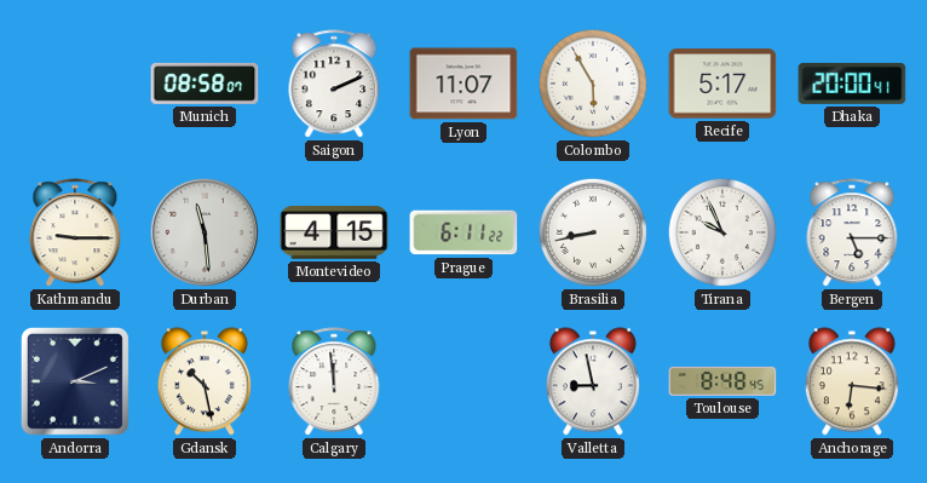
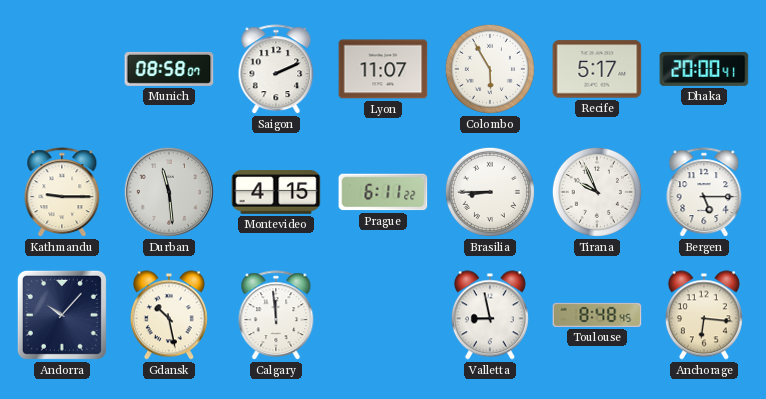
Brasilia: 8:43 -> 8:45 (490, 192)
Andorra: 3:11 -> 10:07 (62, 315)
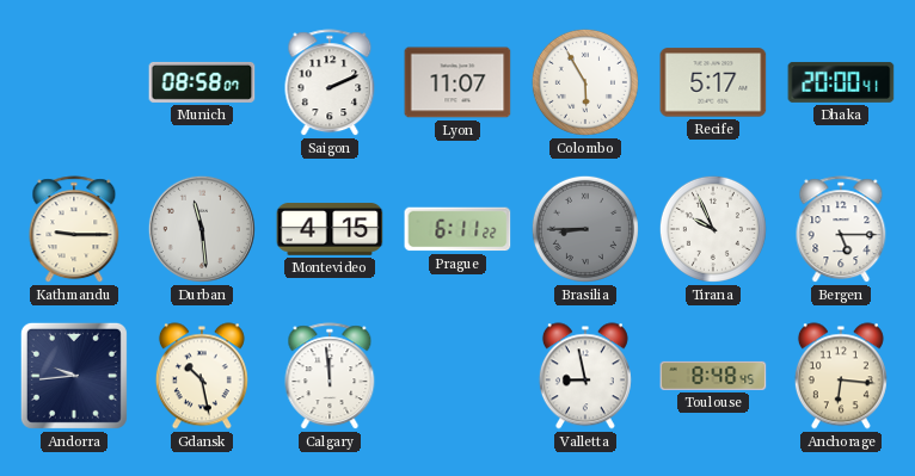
Brasilia dial: white -> grey (585, 229)
Andorra: 10:07 -> 9:44 (74, 376)
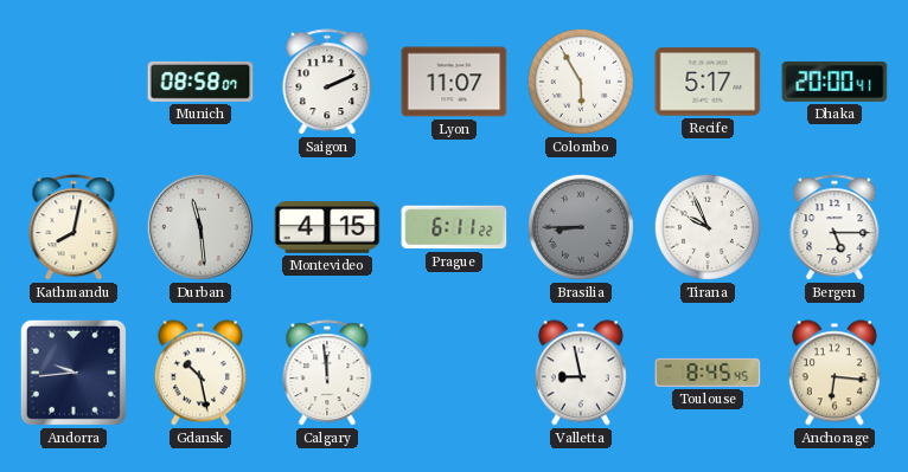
Kathmandu: 9:15 -> 8:02 (73, 228)
Toulouse: 8:48 -> 8:45 (708, 373)
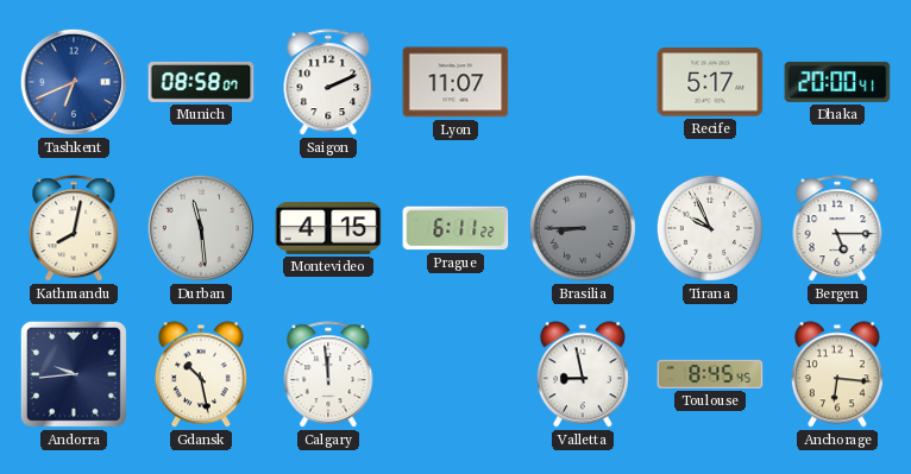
Tashkent: none -> 6:41 (74, 82)
Colombo: 5:55 -> none (581, 82)
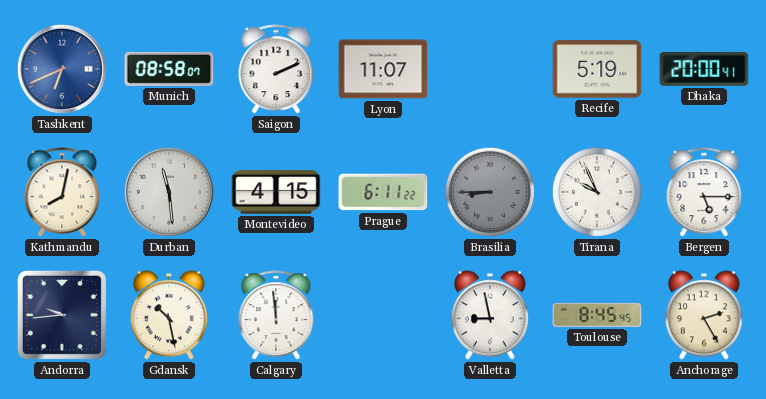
Recife: 5:17 -> 5:19 (597, 69)
Anchorage: 6:16 -> 2:25 (704, 315)
